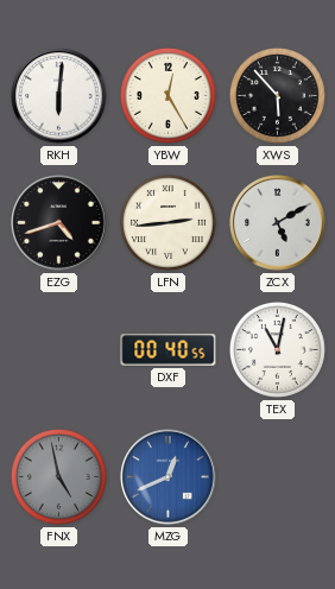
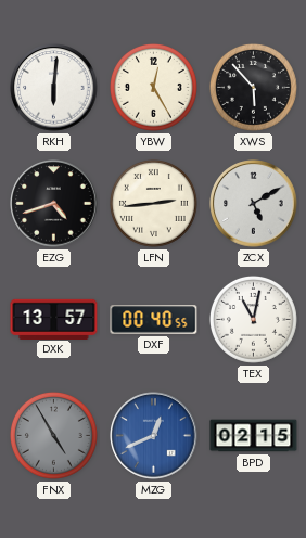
DXK: none -> 13:57 (54, 319)
FNX: 4:58 -> 4:55 (53, 435)
BPD: none -> 02:15 (254, 436)
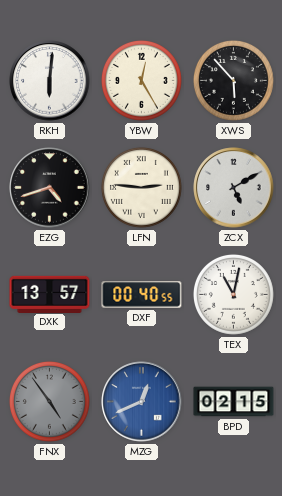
LFN: 2:44 -> 2:46 (141, 187)
FNX: 4:55 -> 4:54 (49, 401)
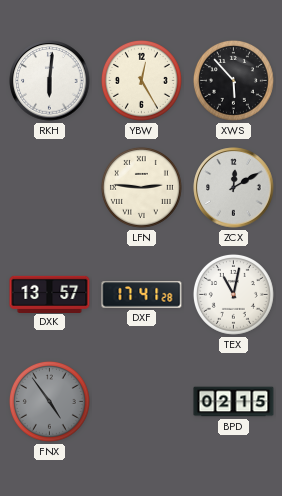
EZG: 4:42 -> none (50, 188)
ZCX: 5:10 -> 12:10 (234, 188)
DXF: 00:40 -> 17:41 (142, 295)
MZG: 12:41 -> none (142, 402)
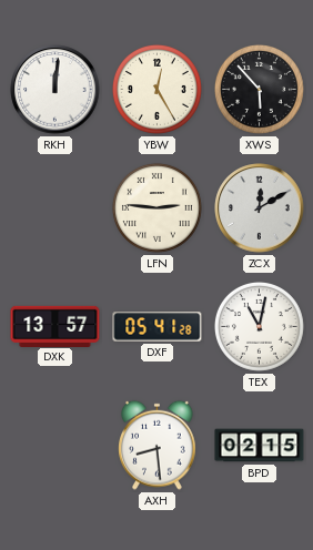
RKH: 6:01 -> 12:01 (55, 90)
DXF: 17:41 -> 05:41 (158, 327)
FNX: 4:54 -> none (49, 401)
AXH: none -> 8:29 (158, 445)
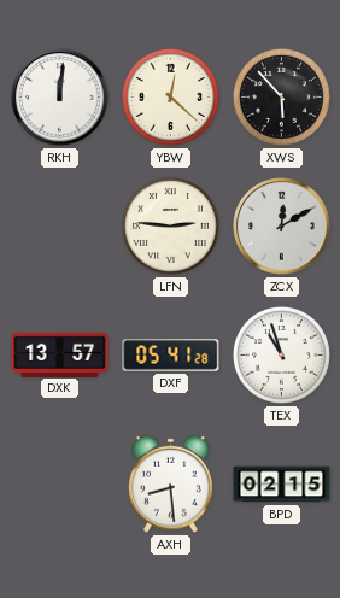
YBW: 12:25 -> 12:22 (170, 96)
TEX: 11:02 -> 10:57 (281, 354)
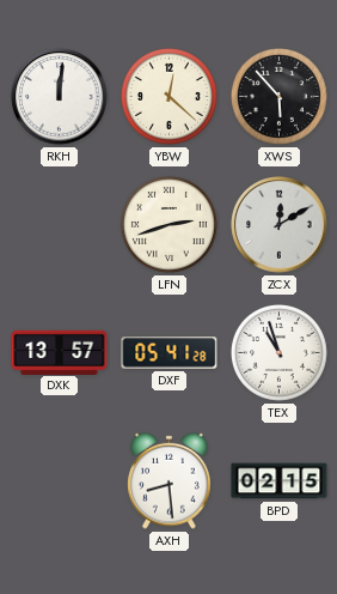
LFN: 2:46 -> 2:42 (168, 224)
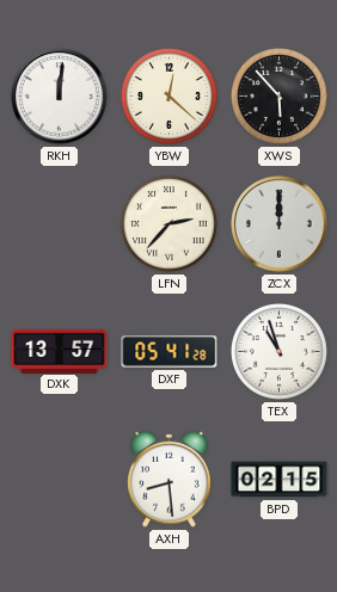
LFN: 2:42 -> 2:37 (168, 223)
ZCX: 12:10 -> 12:00 (280, 224)
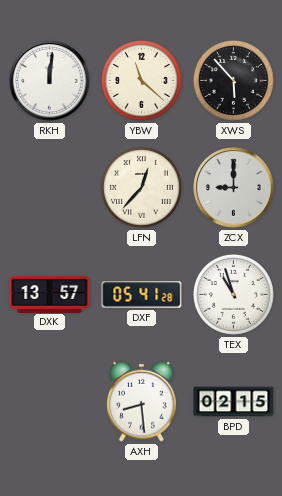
YBW: 12:22 -> 11:22 (141, 80)
LFN: 2:37 -> 12:37 (141, 187)
ZCX: 12:00 -> 9:00 (234, 188)
